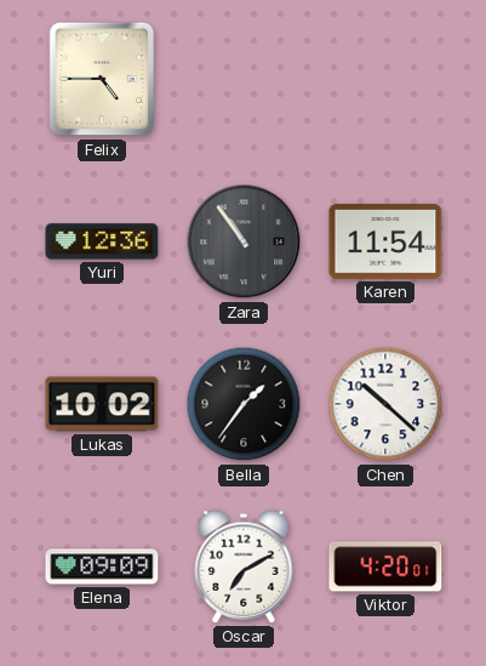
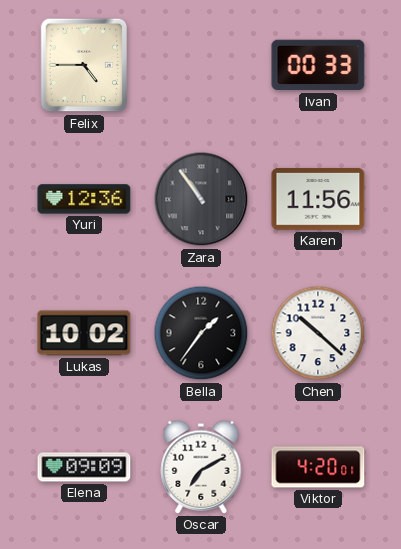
Ivan: none -> 00:33 (318, 65)
Karen: 11:54 -> 11:56 (318, 199)
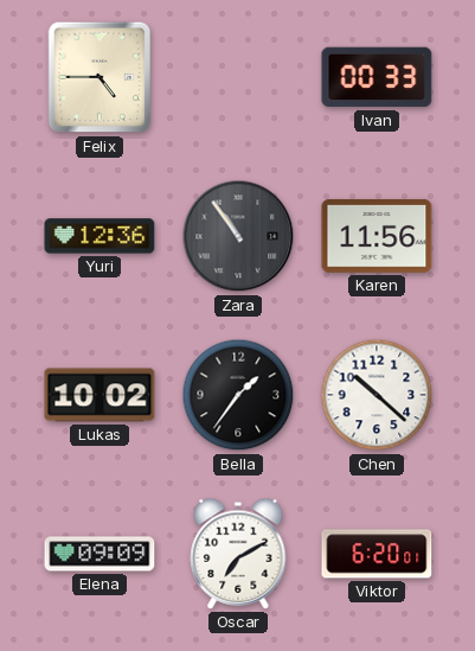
Viktor: 4:20 -> 6:20 (377, 554)
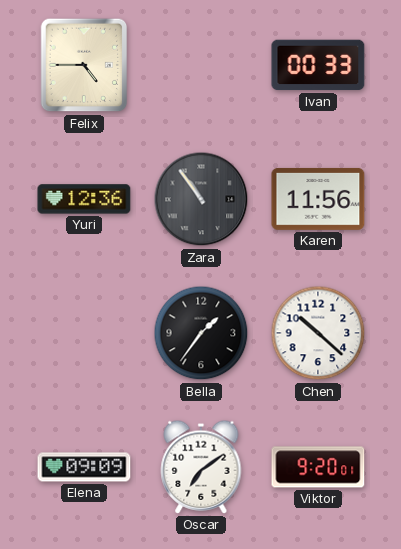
Lukas: 10:02 -> none (100, 395)
Oscar: 7:10 -> 7:09 (201, 467)
Viktor: 6:20 -> 9:20 (318, 467)
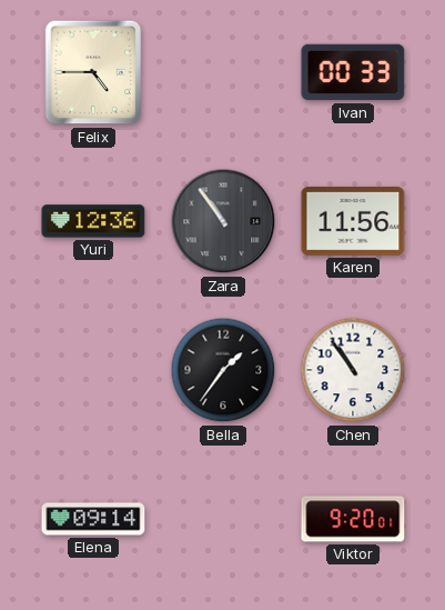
Chen: 10:22 -> 10:54 (353, 370)
Elena: 09:09 -> 09:14 (93, 519)
Oscar: 7:09 -> none (201, 467)
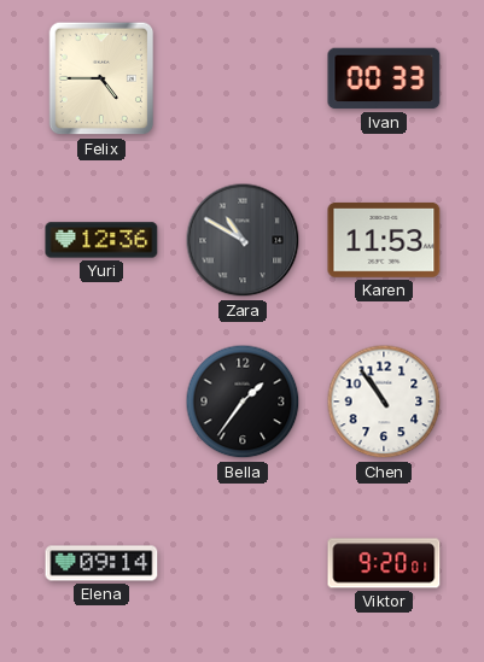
Zara: 10:54 -> 10:50 (243, 240)
Karen: 11:56 -> 11:53 (384, 240)
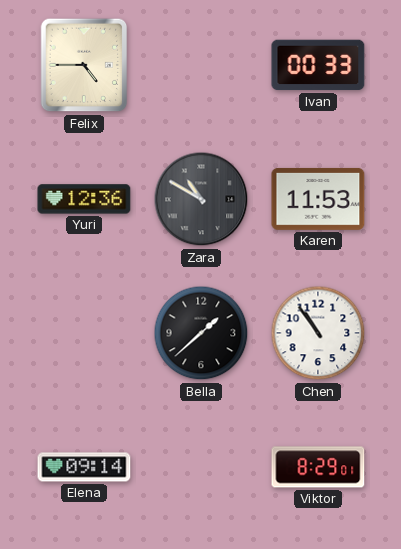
Bella: 1:36 -> 1:38 (201, 333)
Viktor: 9:20 -> 8:29 (318, 467)
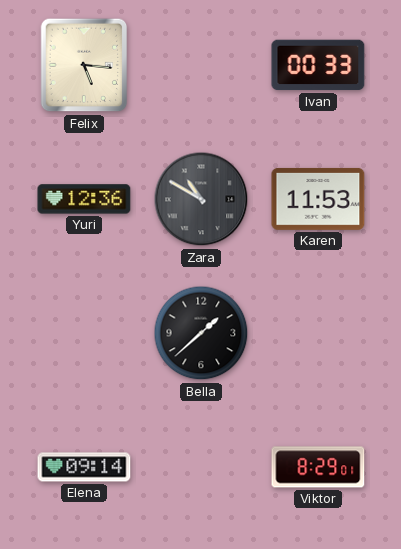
Felix: 4:45 -> 5:16 (84, 65)
Chen: 10:54 -> none (318, 333)
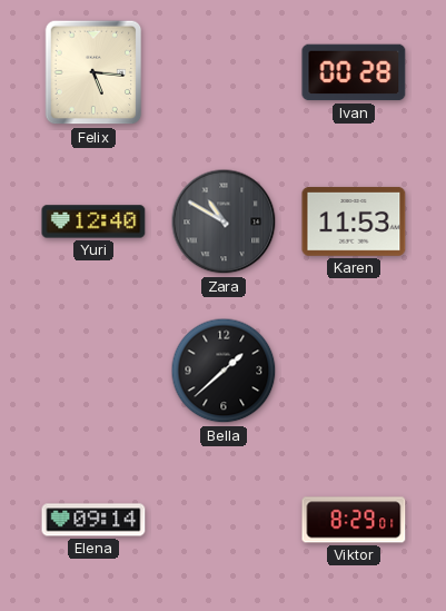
Ivan: 00:33 -> 00:28 (354, 72)
Yuri: 12:36 -> 12:40 (93, 221)
